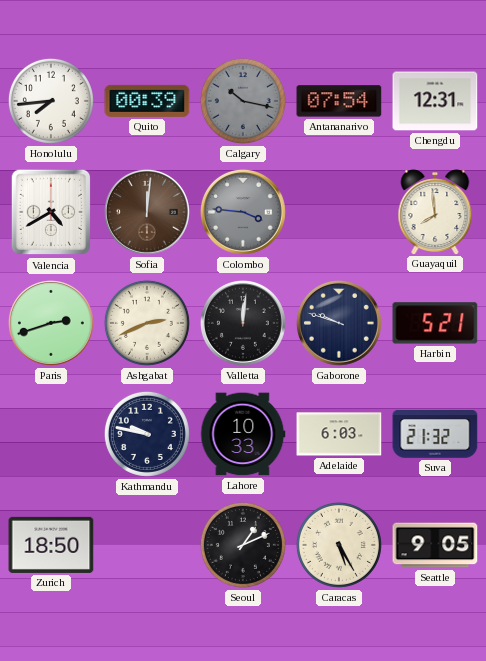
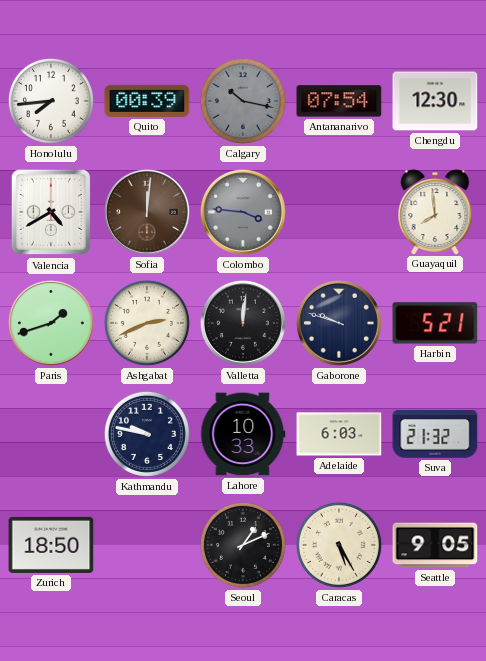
Chengdu: 12:31 -> 12:30 (435, 101)
Paris: 2:42 -> 1:42 (51, 323)
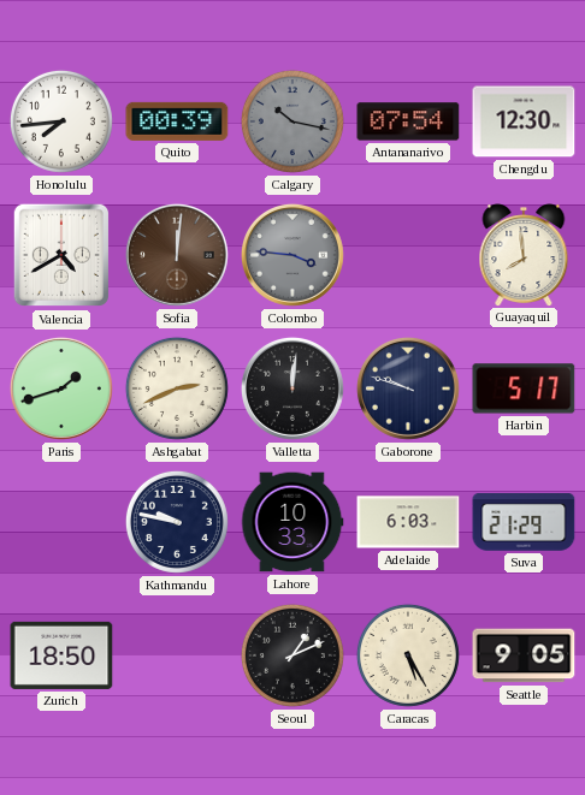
Harbin: 5:21 -> 5:17 (524, 388)
Suva: 21:32 -> 21:29 (524, 522)
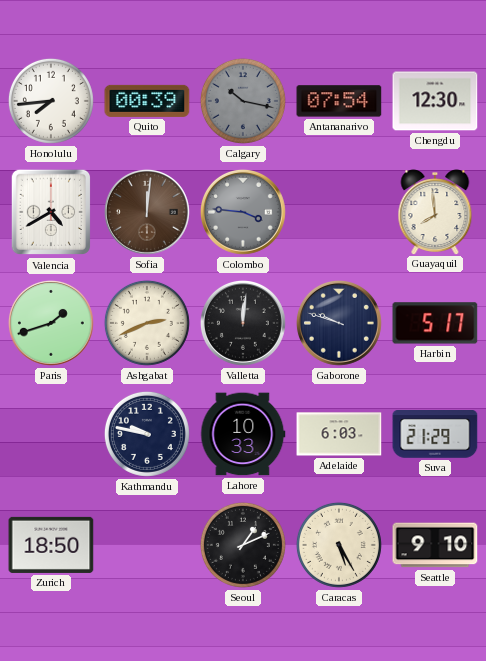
Seattle: 9:05 -> 9:10 (435, 545)
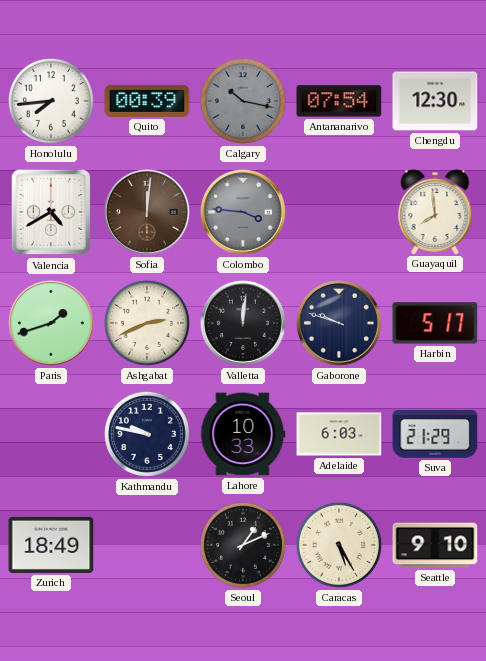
Zurich: 18:50 -> 18:49 (51, 545)
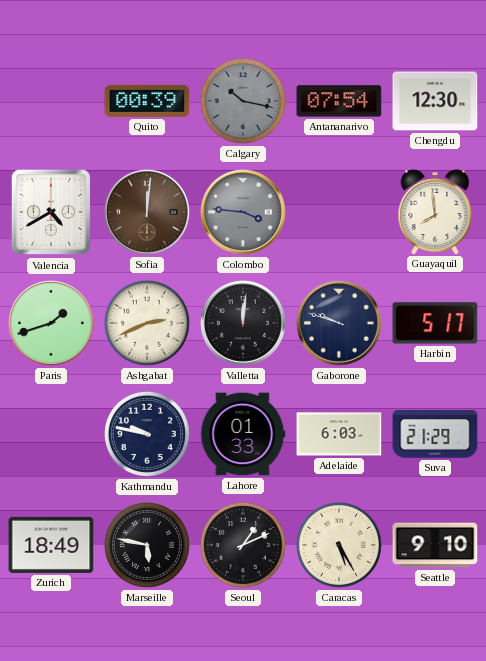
Honolulu: 7:44 -> none (51, 101)
Lahore: 10:33 -> 01:33 (243, 434)
Marseille: none -> 5:47 (147, 545)
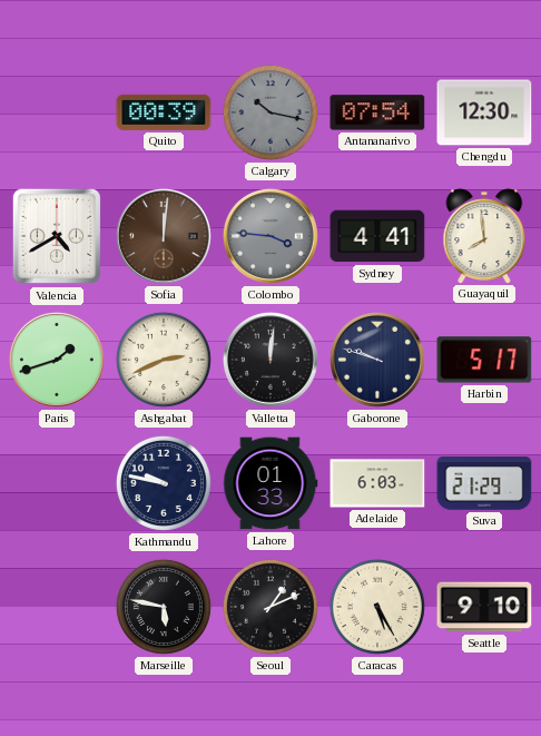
Sydney: none -> 4:41 (377, 236)
Zurich: 18:49 -> none (51, 545)
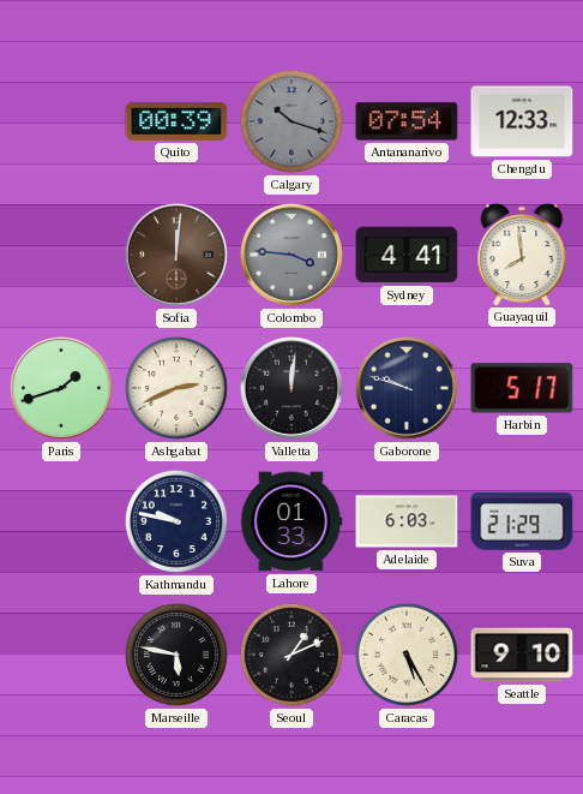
Calgary: 10:17 -> 10:18 (291, 121)
Chengdu: 12:30 -> 12:33 (522, 121)
Valencia: 4:40 -> none (56, 236)
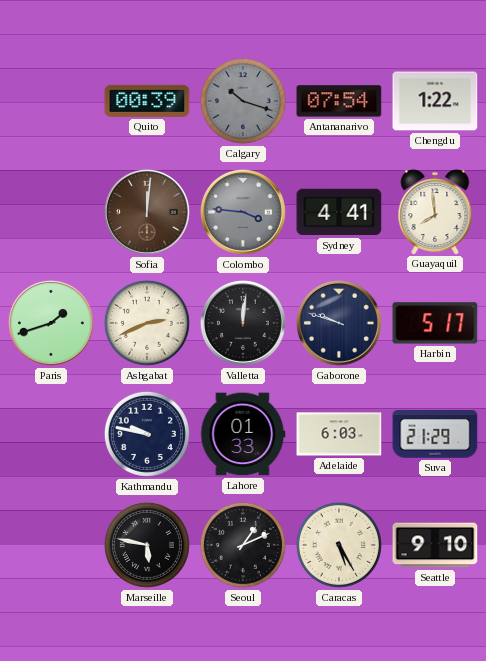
Chengdu: 12:33 -> 1:22 (435, 101)
